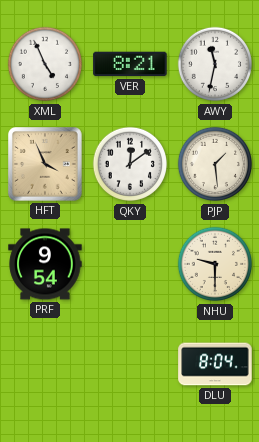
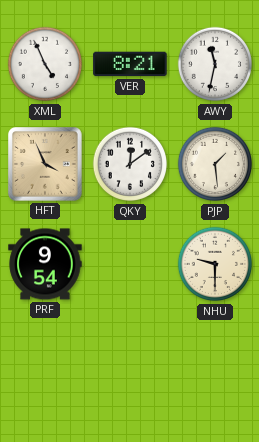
DLU: 8:04 -> none (215, 364)
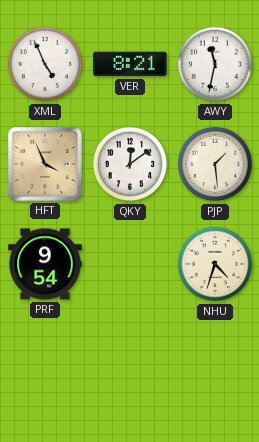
NHU: 9:30 -> 4:33 (215, 264)
